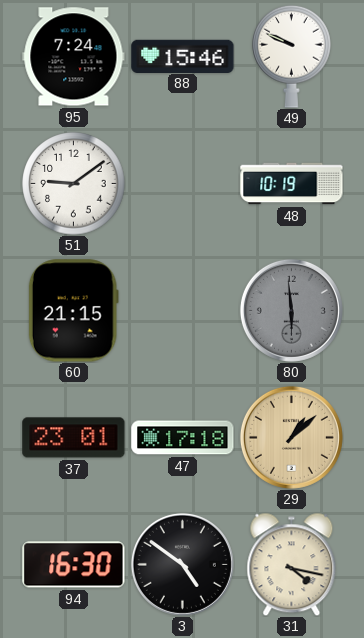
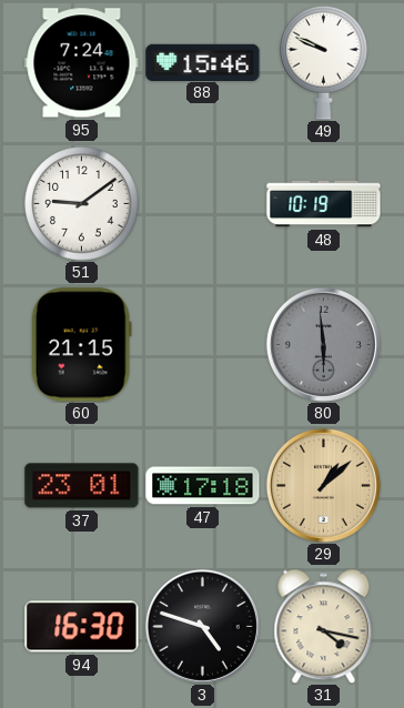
3: 4:51 -> 4:48 (202, 626)
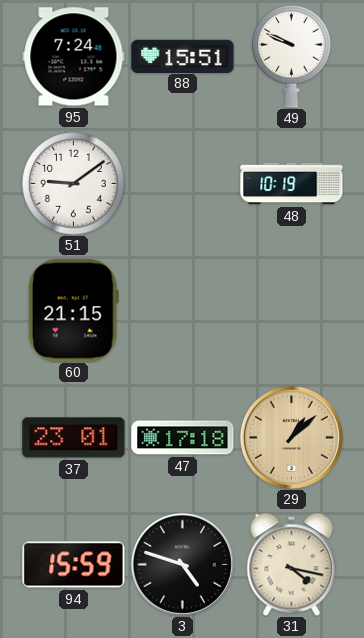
88: 15:46 -> 15:51 (183, 56)
80: 5:59 -> none (323, 344)
94: 16:30 -> 15:59 (74, 565)
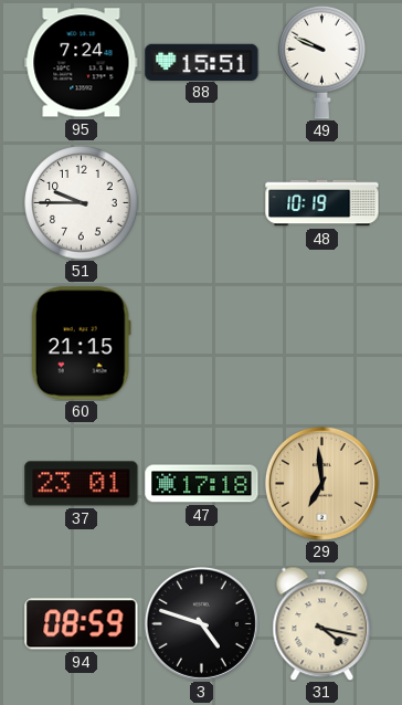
51: 9:09 -> 9:45 (82, 203)
29: 1:08 -> 6:59 (321, 483)
94: 15:59 -> 08:59 (82, 624)
